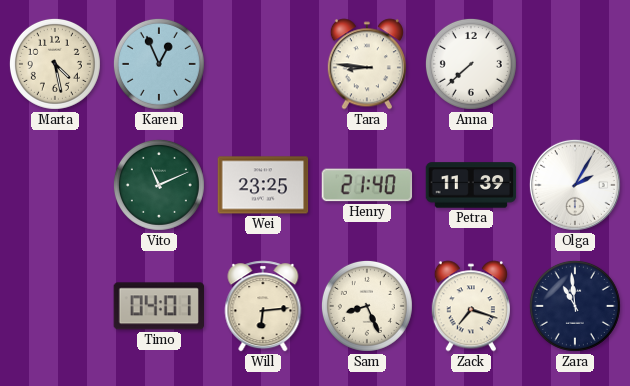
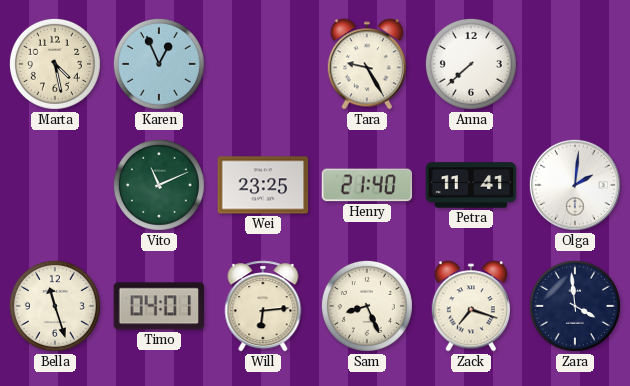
Tara: 8:46 -> 9:25 (367, 64)
Petra: 11:39 -> 11:41 (471, 185)
Olga: 2:05 -> 2:01 (575, 185)
Bella: none -> 11:27 (55, 306)
Zara: 10:59 -> 3:59 (575, 306)
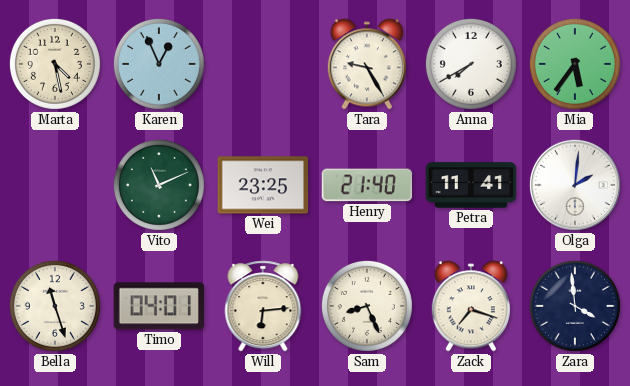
Anna: 7:38 -> 7:40 (471, 64)
Mia: none -> 5:36 (575, 64)
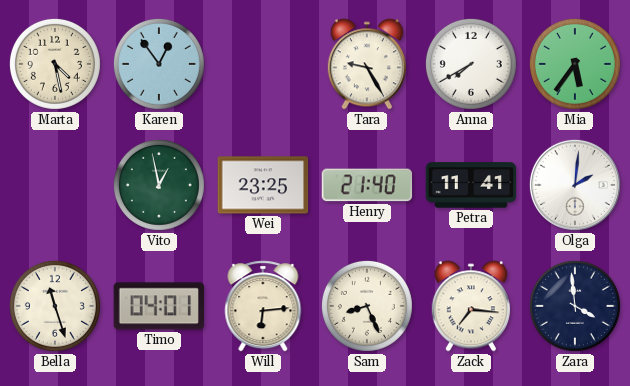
Karen: 12:56 -> 12:54 (159, 64)
Vito: 11:11 -> 12:58 (159, 185)
Zack: 7:18 -> 7:16 (471, 306)
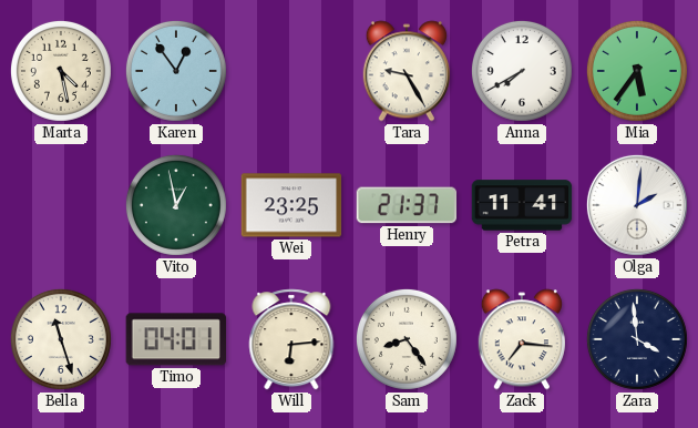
Henry: 21:40 -> 21:37 (407, 205)
Sam: 8:26 -> 8:24 (407, 339)
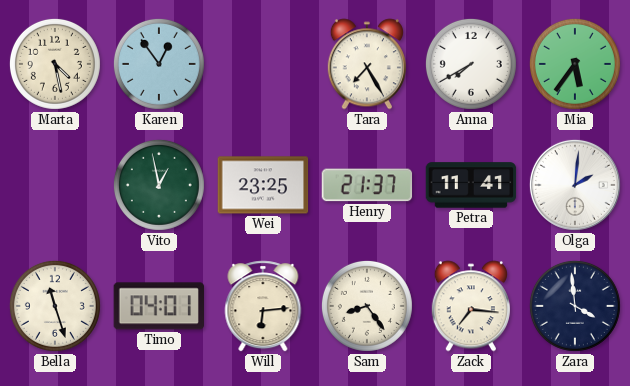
Tara: 9:25 -> 7:25 (367, 64)
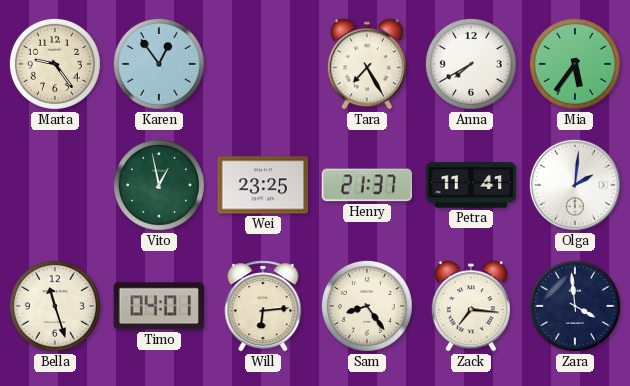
Marta: 4:28 -> 9:24 (55, 64)
